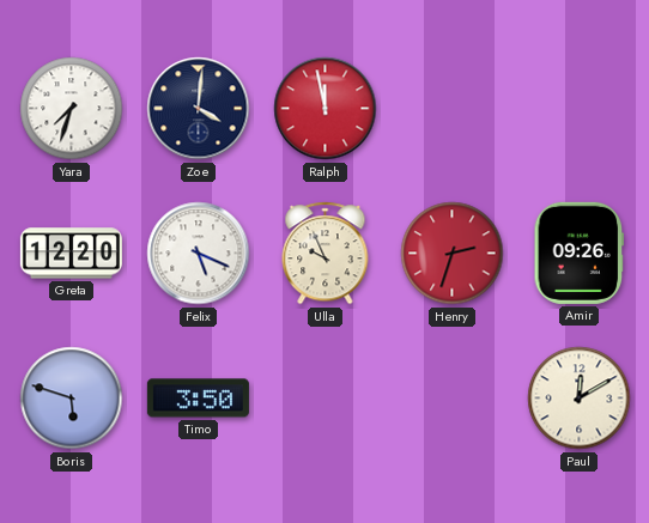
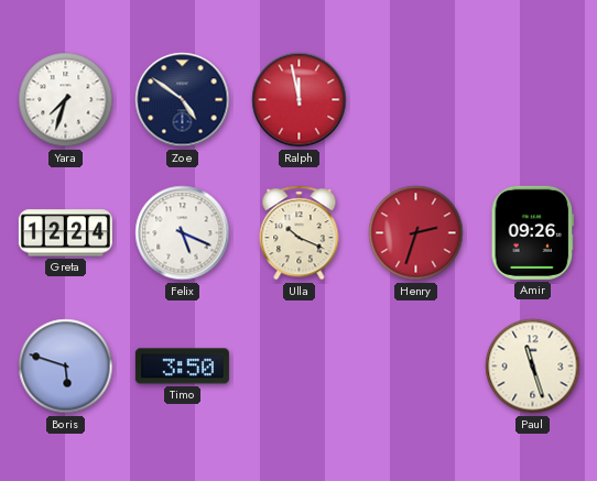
Zoe: 4:01 -> 4:51 (183, 100)
Greta: 12:20 -> 12:24 (65, 233)
Ulla: 9:56 -> 10:19 (300, 233)
Paul: 12:10 -> 11:27 (533, 367)
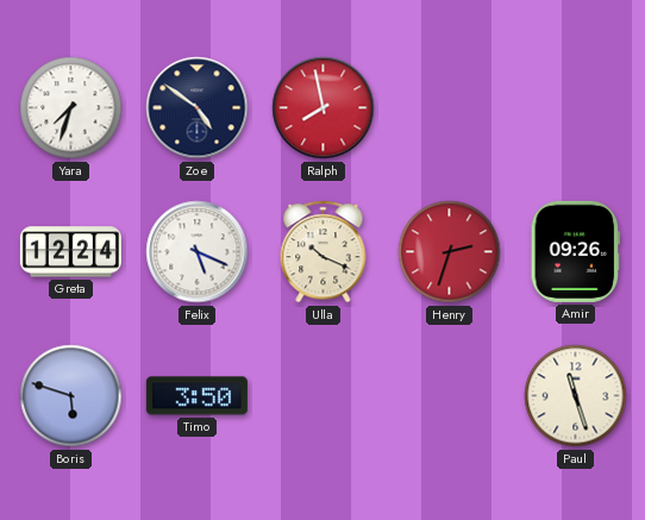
Ralph: 11:58 -> 7:58 (324, 108)
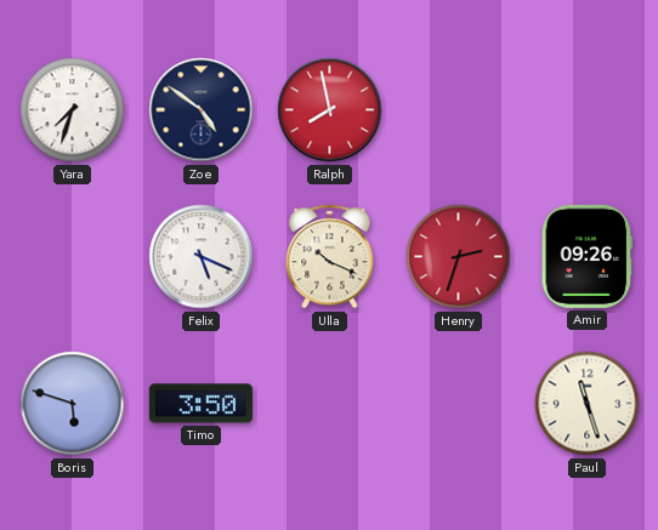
Greta: 12:24 -> none (70, 252)
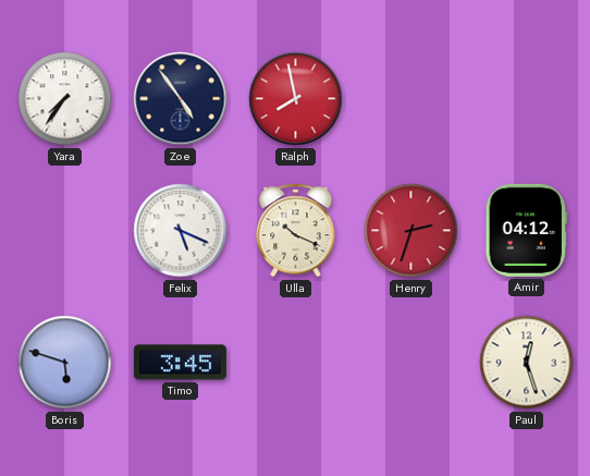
Yara: 7:33 -> 7:36 (65, 99)
Zoe: 4:51 -> 4:54 (181, 99)
Amir: 09:26 -> 04:12 (527, 230)
Timo: 3:50 -> 3:45 (180, 363)
Paul: 11:27 -> 12:27 (527, 363)
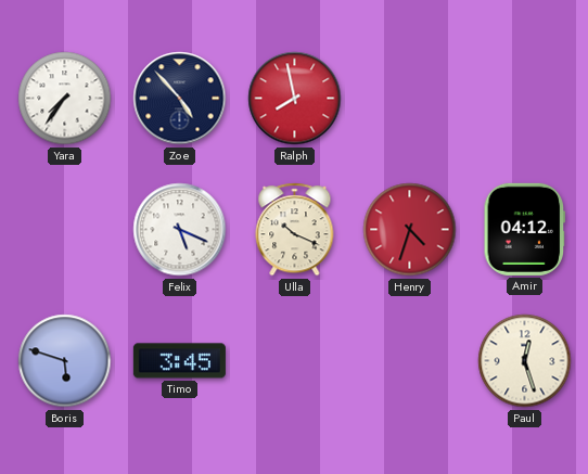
Zoe: 4:54 -> 4:53 (180, 99)
Henry: 2:33 -> 4:33 (410, 230)
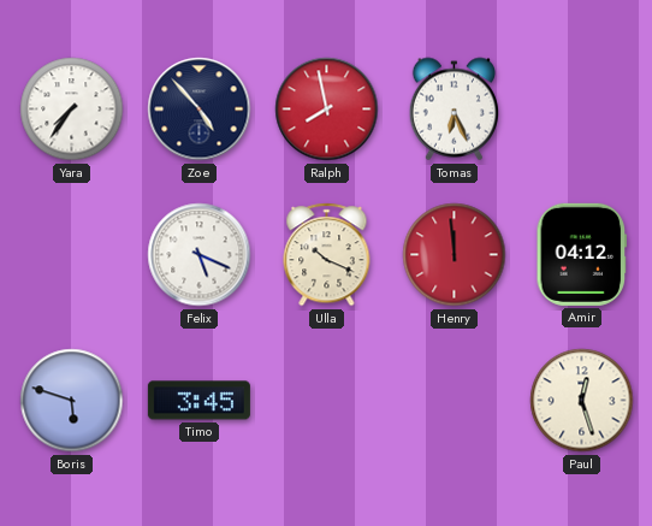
Tomas: none -> 6:26 (455, 110)
Henry: 4:33 -> 11:59 (455, 255)
